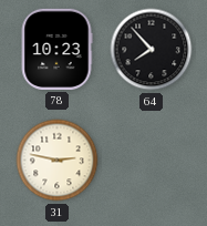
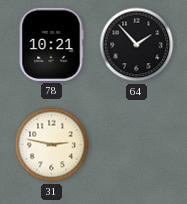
78: 10:23 -> 10:21 (51, 44)
64: 7:53 -> 1:53 (137, 45)
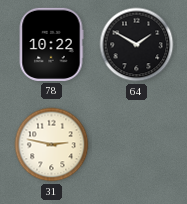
78: 10:21 -> 10:22 (51, 44)
64: 1:53 -> 1:50 (137, 45)
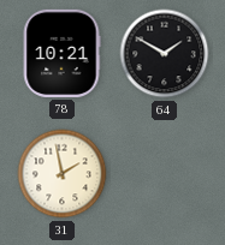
78: 10:22 -> 10:21 (61, 53)
31: 2:47 -> 1:58 (63, 174)
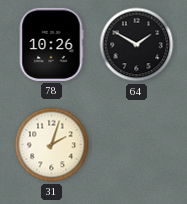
78: 10:21 -> 10:26 (51, 44)
31: 1:58 -> 2:03 (52, 145)
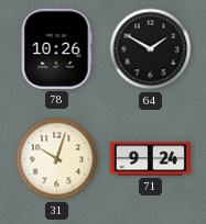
31: 2:03 -> 10:03 (57, 159)
71: none -> 9:24 (150, 159)
